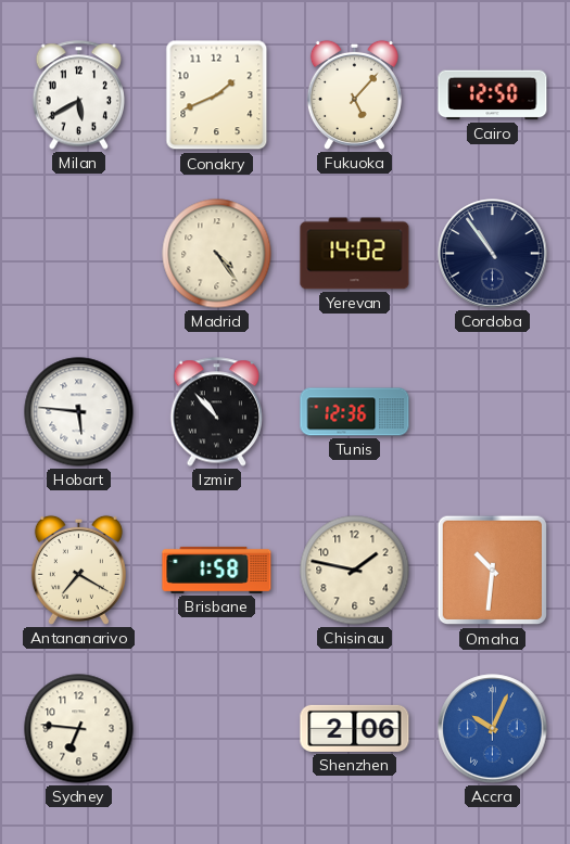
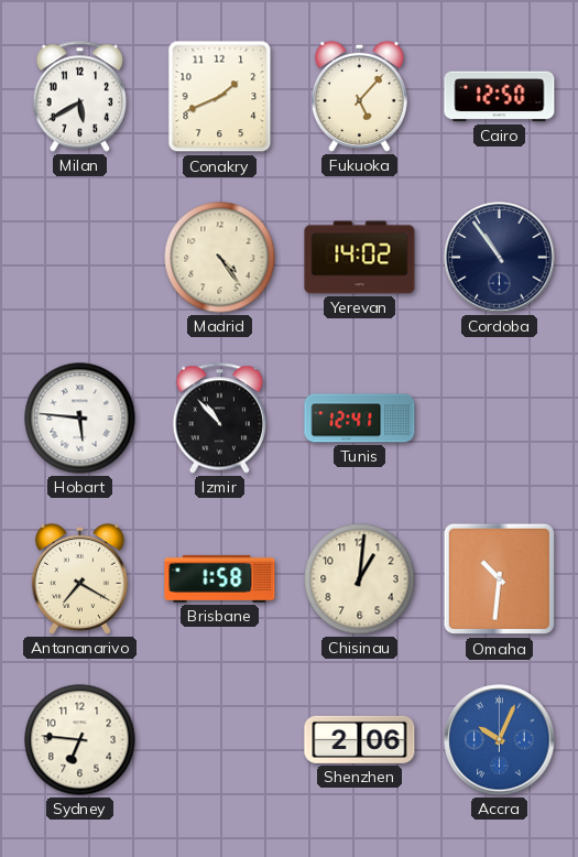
Tunis: 12:36 -> 12:41 (360, 419)
Chisinau: 1:47 -> 1:01 (360, 579)
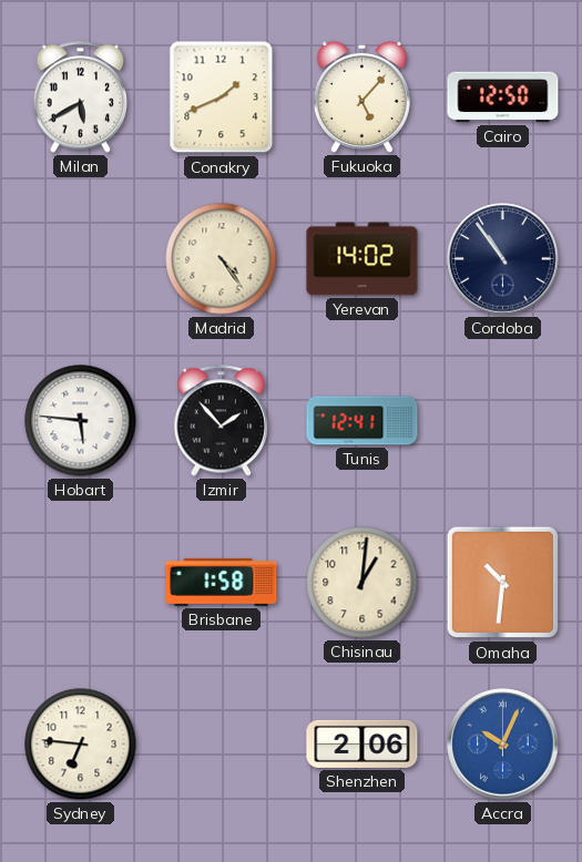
Izmir: 10:53 -> 1:53 (222, 421)
Antananarivo: 7:20 -> none (79, 578)
